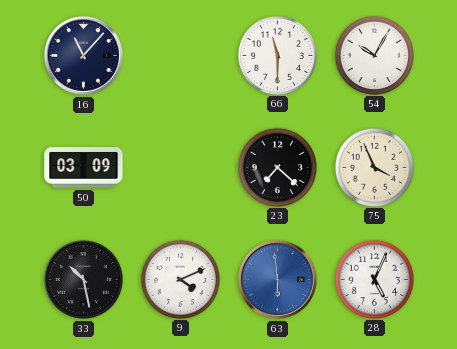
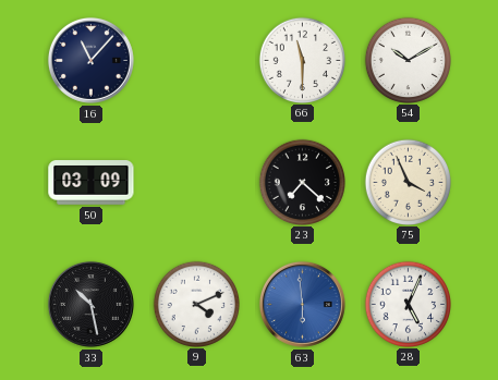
54: 10:05 -> 10:10 (408, 60)
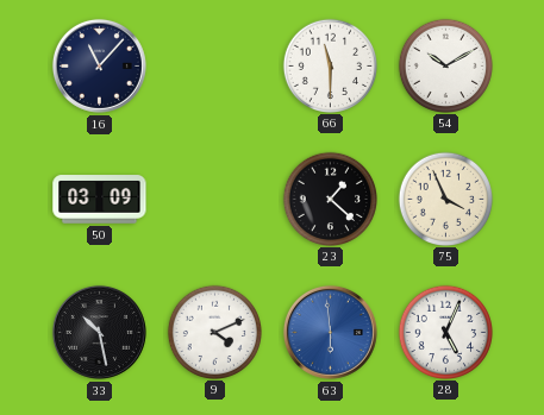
23: 7:22 -> 1:22 (330, 199)
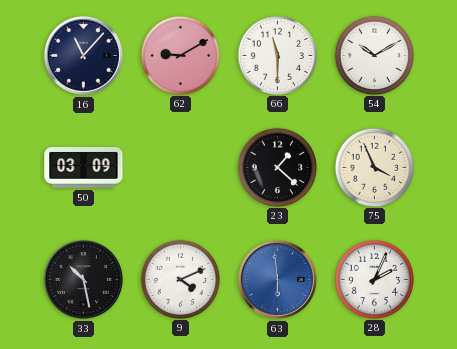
62: none -> 9:10 (180, 55)
28: 5:04 -> 2:04 (374, 279)
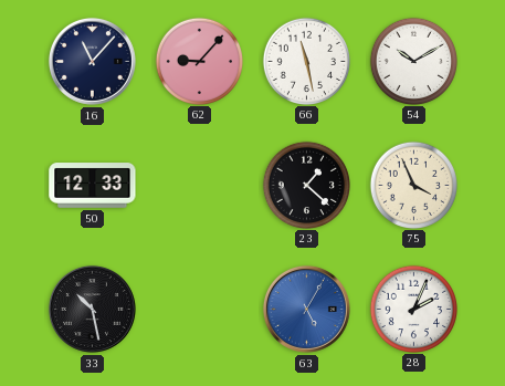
62: 9:10 -> 9:07 (199, 61)
66: 11:30 -> 11:28 (306, 61)
50: 03:09 -> 12:33 (93, 186)
9: 4:11 -> none (180, 279)
63: 5:59 -> 5:05 (306, 309)
